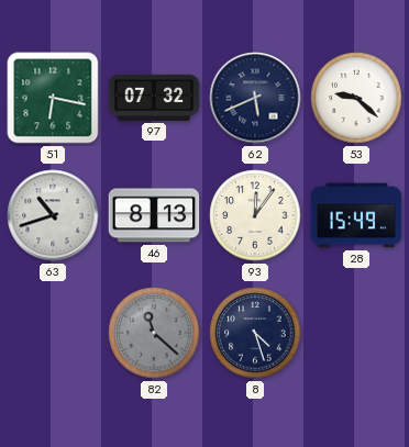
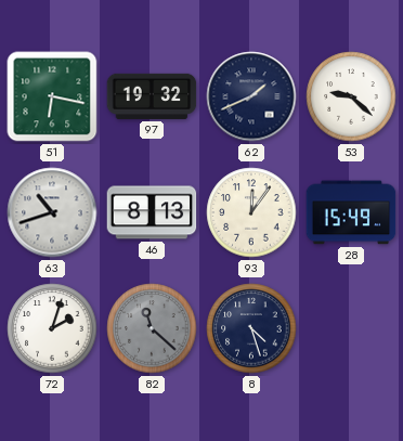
97: 07:32 -> 19:32 (152, 96)
62: 5:41 -> 1:41 (251, 96)
72: none -> 2:03 (52, 328)
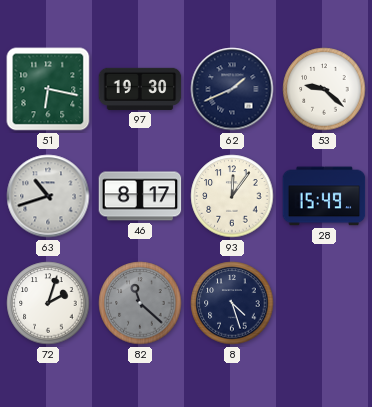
97: 19:32 -> 19:30 (140, 89)
46: 8:13 -> 8:17 (140, 196)
